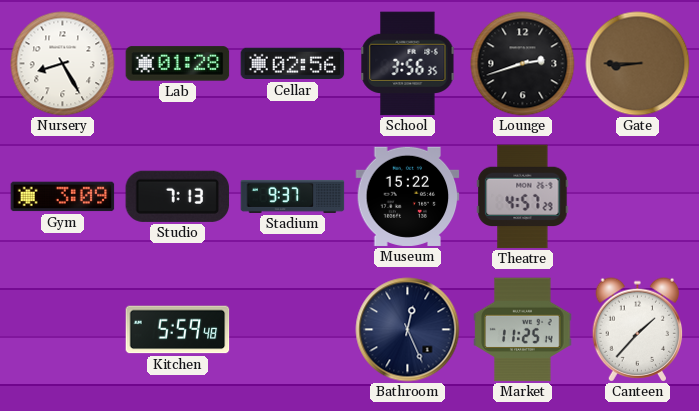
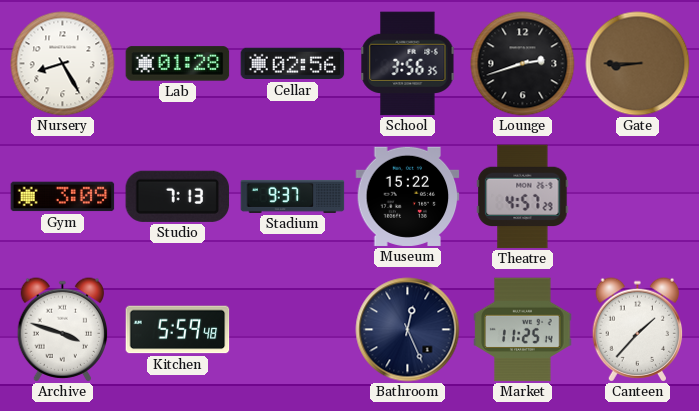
Archive: none -> 3:48 (63, 330)
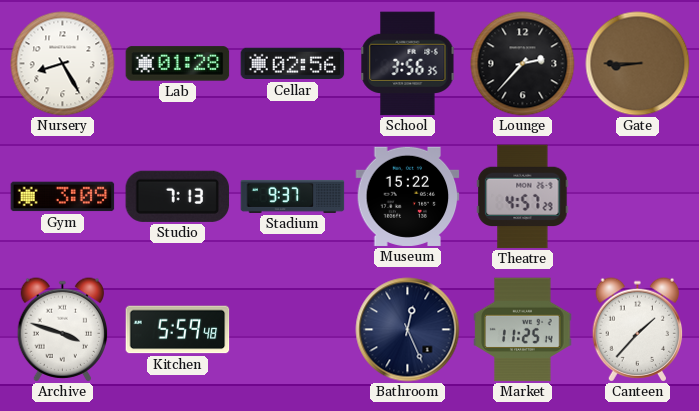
Lounge: 2:42 -> 2:37 (523, 64)
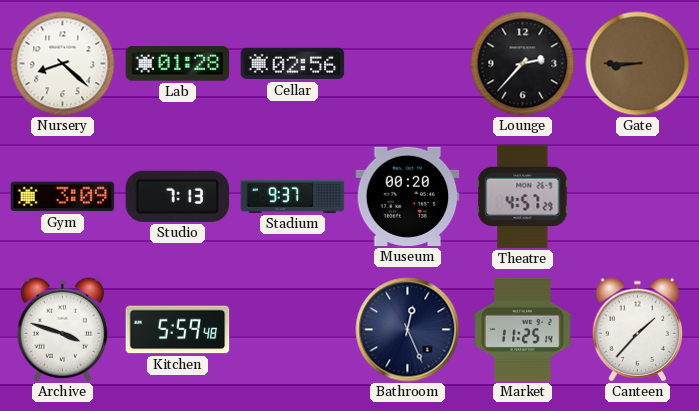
Nursery: 8:25 -> 8:22 (63, 64)
School: 3:56 -> none (408, 64)
Museum: 15:22 -> 00:20 (408, 196)
